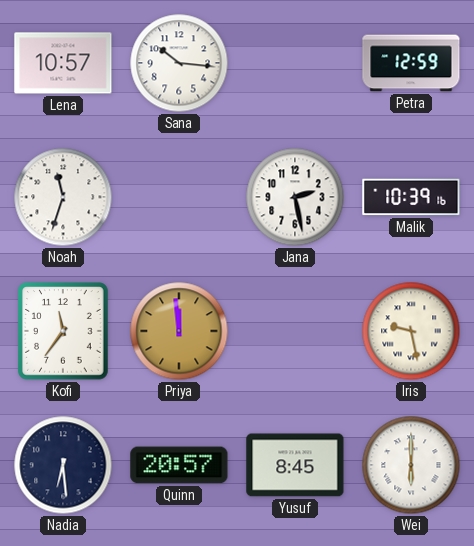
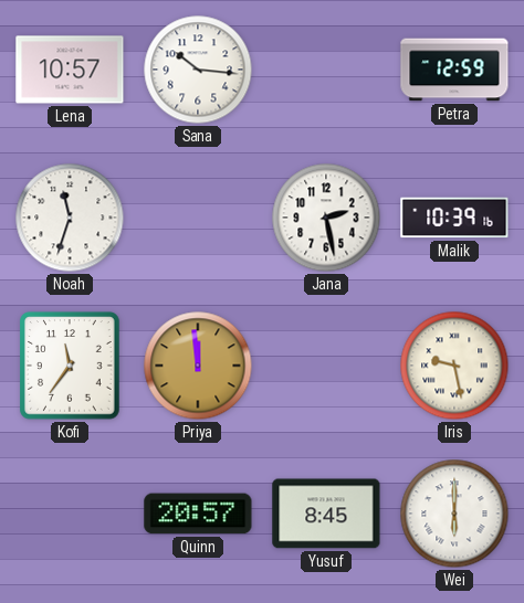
Nadia: 6:29 -> none (63, 465)
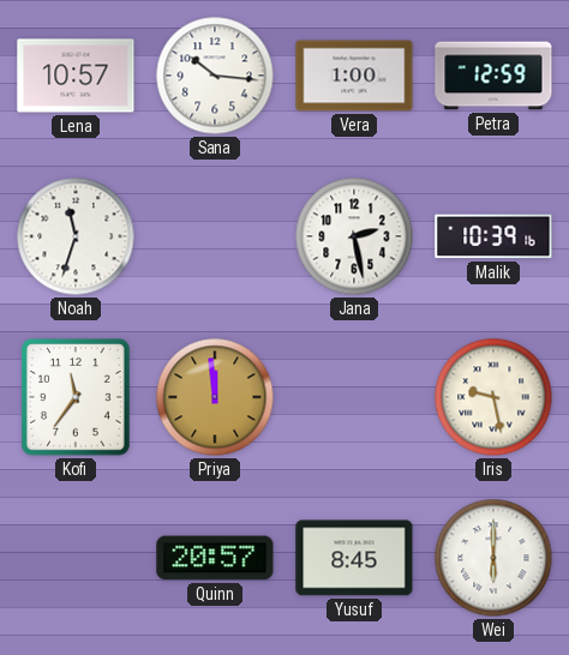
Vera: none -> 1:00 (354, 76)
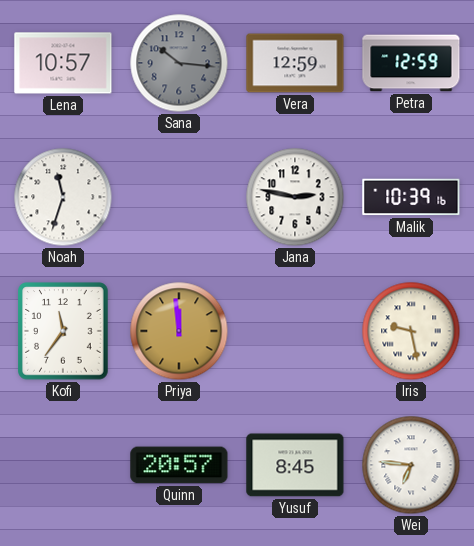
Sana dial: white -> grey (179, 63)
Vera: 1:00 -> 12:59 (295, 63)
Jana: 2:28 -> 2:47 (295, 197)
Wei: 6:00 -> 6:46 (411, 465)
